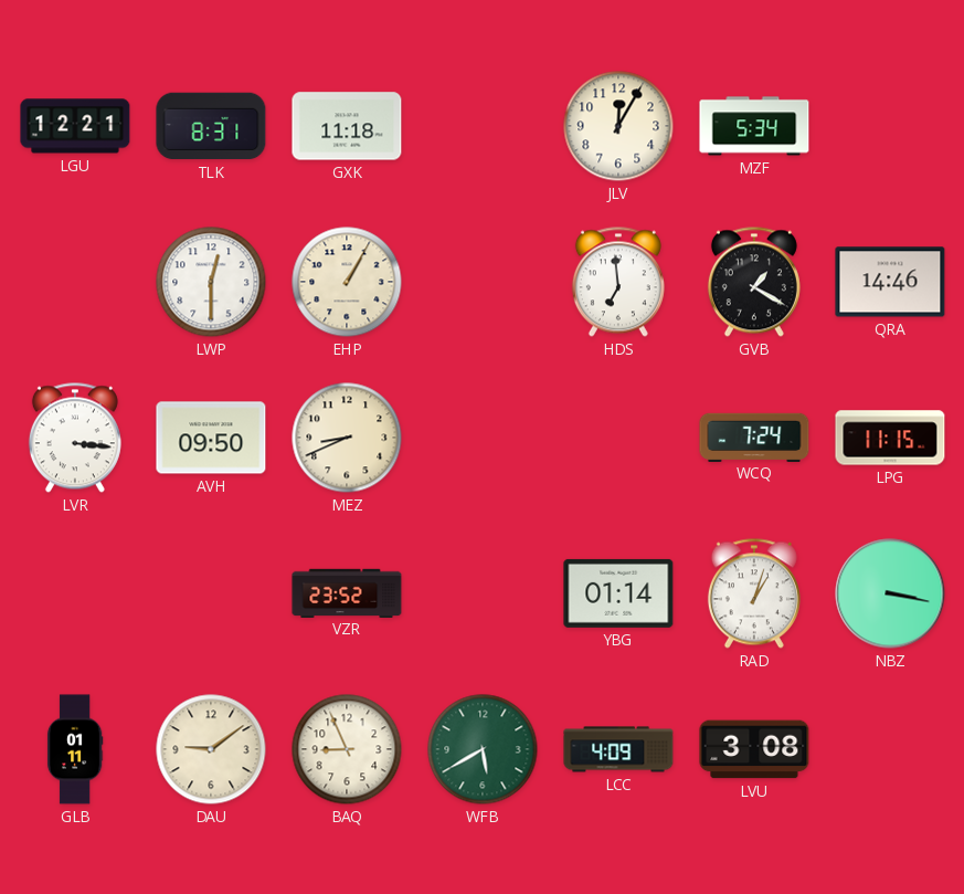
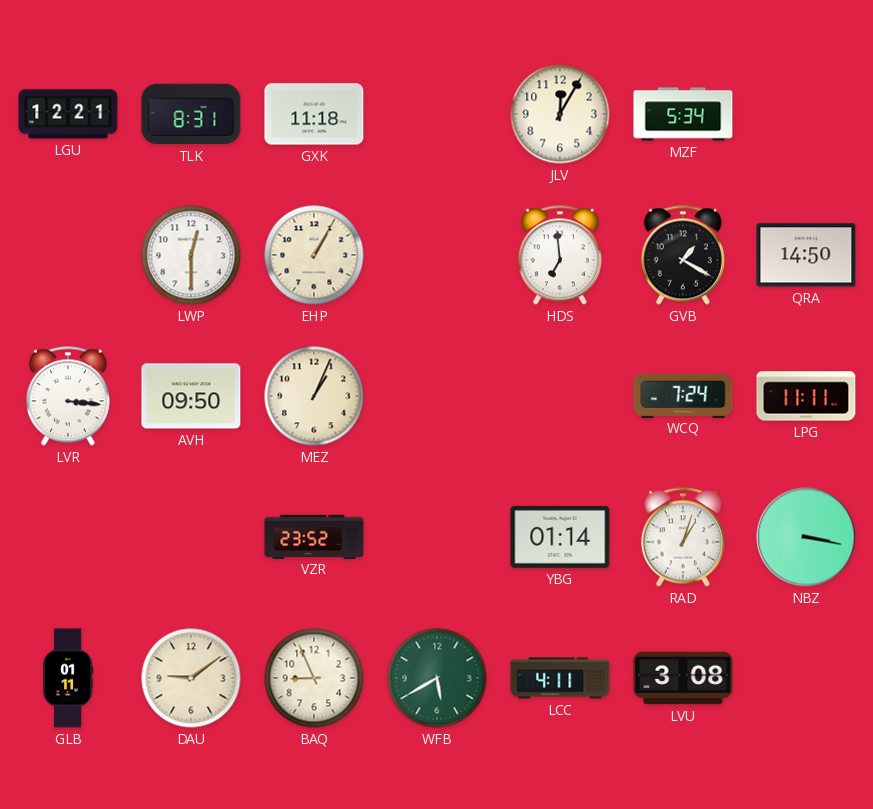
QRA: 14:46 -> 14:50 (806, 255)
MEZ: 8:41 -> 1:04 (314, 396)
LPG: 11:15 -> 11:11 (806, 396)
LCC: 4:09 -> 4:11 (560, 678)
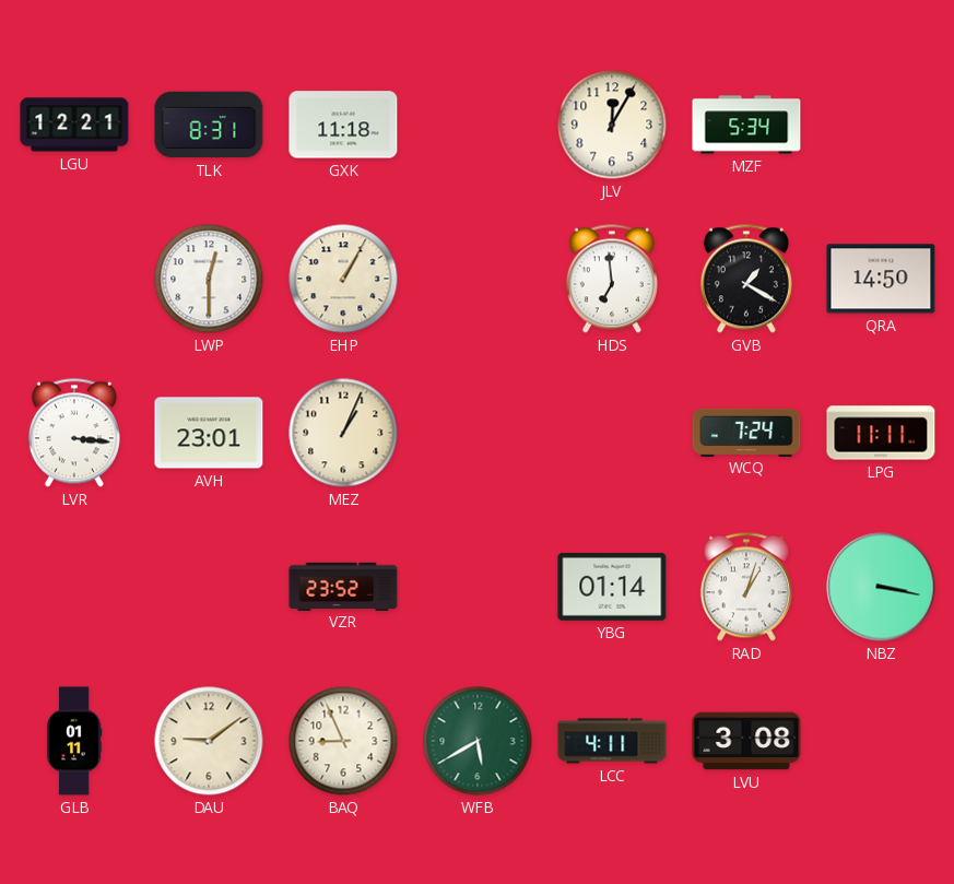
AVH: 09:50 -> 23:01 (209, 433)
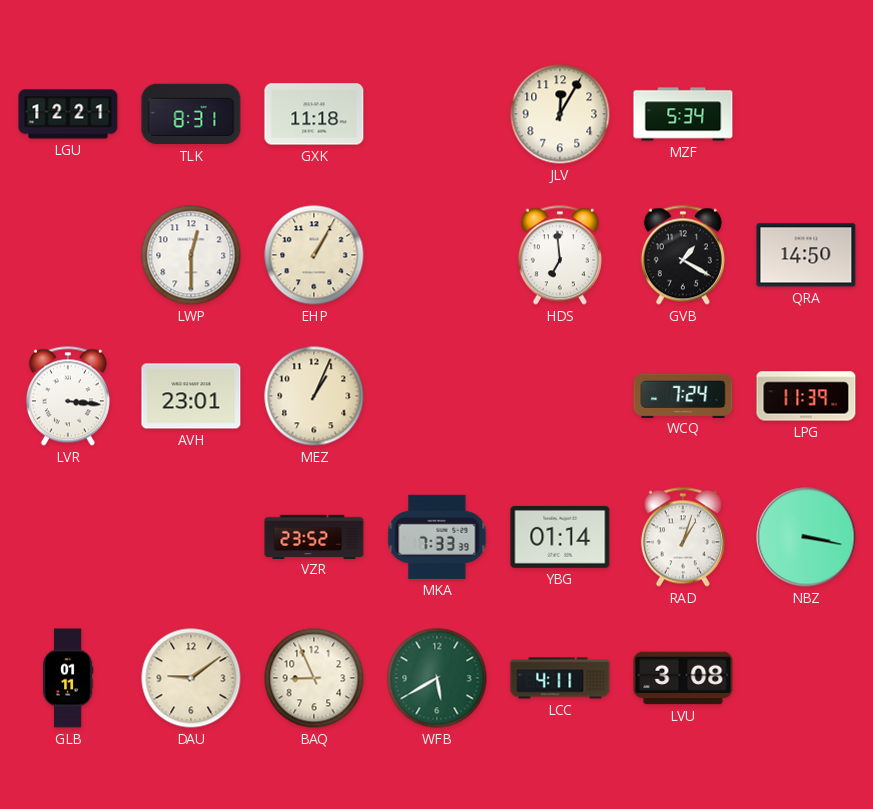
LPG: 11:11 -> 11:39 (806, 396)
MKA: none -> 7:33 (437, 537)
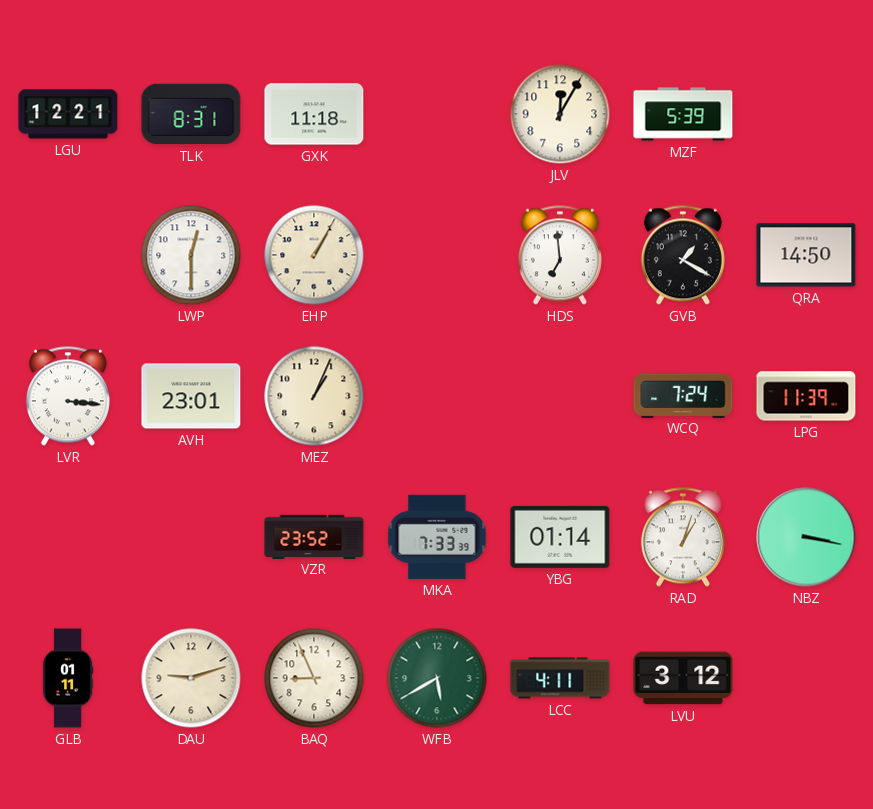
MZF: 5:34 -> 5:39 (683, 114)
DAU: 9:09 -> 9:12 (191, 678)
LVU: 3:08 -> 3:12 (683, 678)
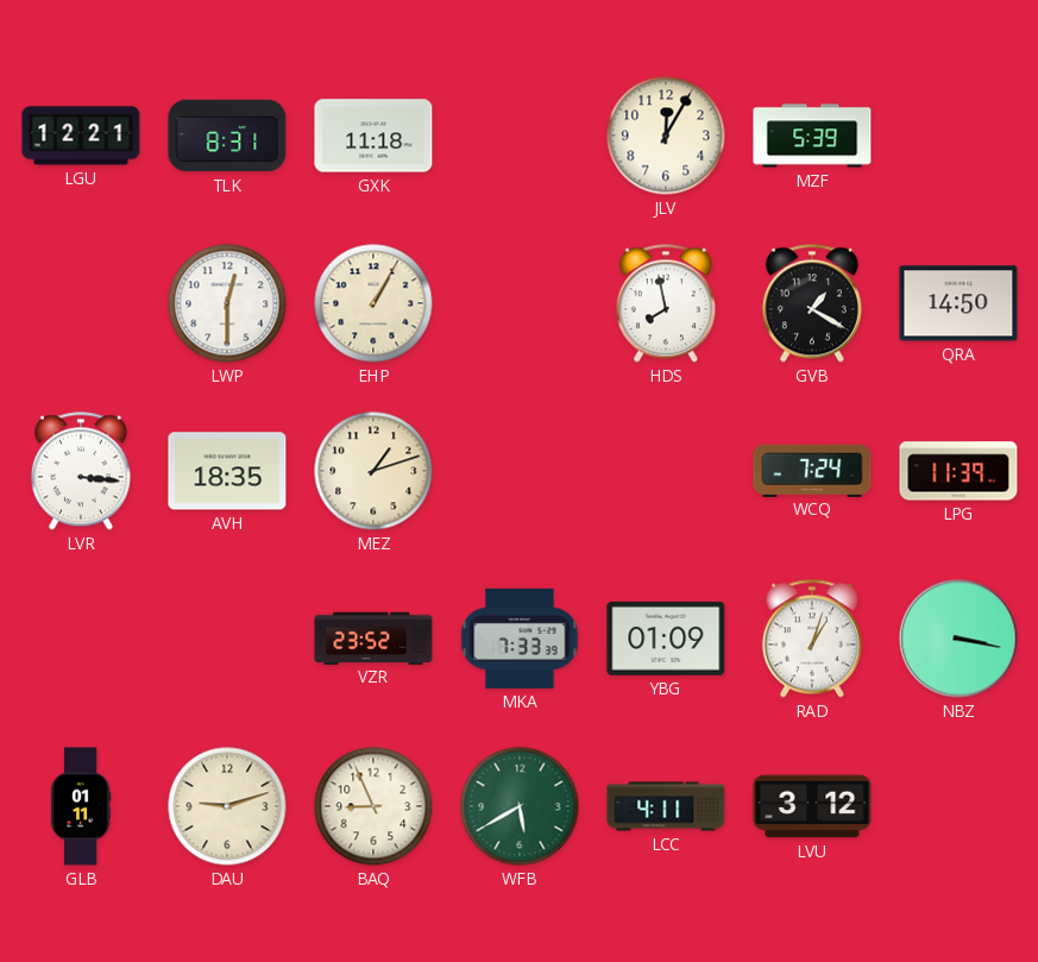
HDS: 6:59 -> 7:58 (666, 303)
AVH: 23:01 -> 18:35 (227, 471)
MEZ: 1:04 -> 1:12 (373, 471)
YBG: 01:14 -> 01:09 (666, 639)
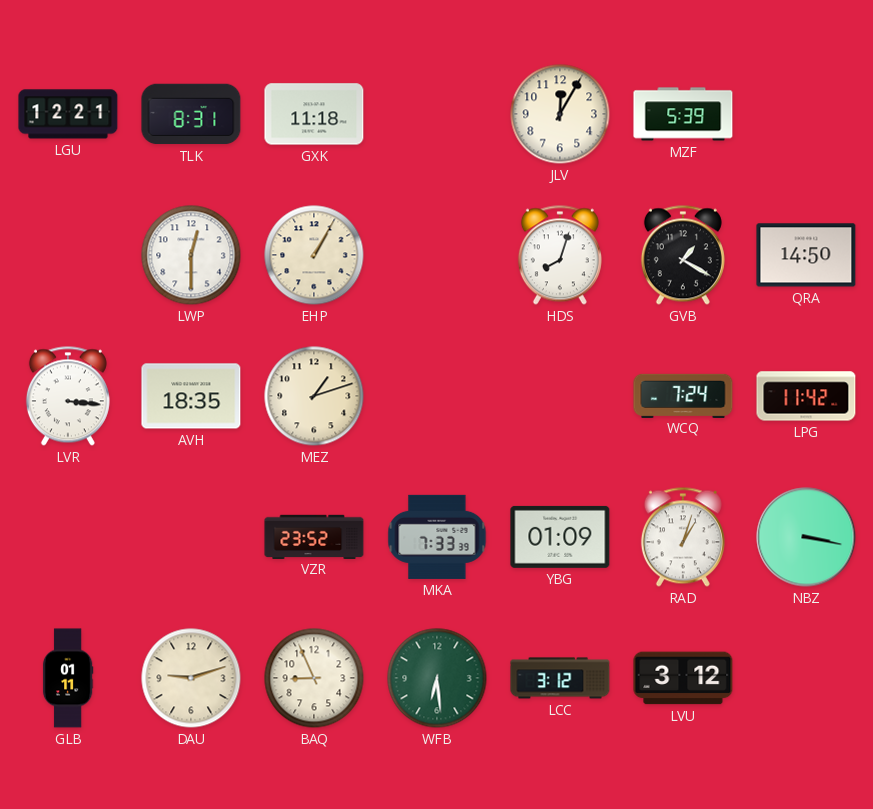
HDS: 7:58 -> 8:03 (560, 255)
LPG: 11:39 -> 11:42 (806, 396)
WFB: 5:40 -> 6:29 (437, 678)
LCC: 4:11 -> 3:12 (560, 678)
